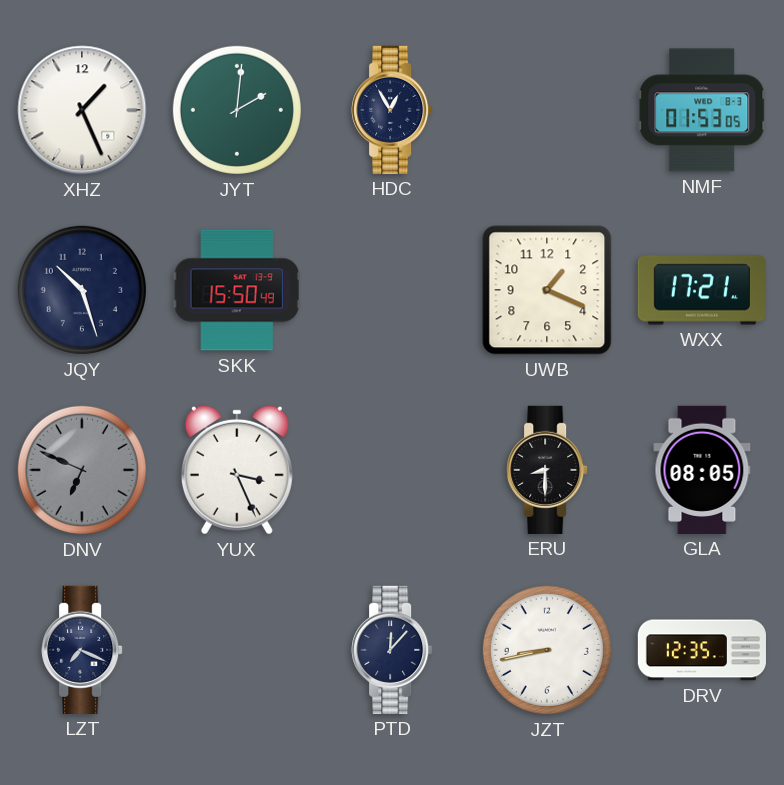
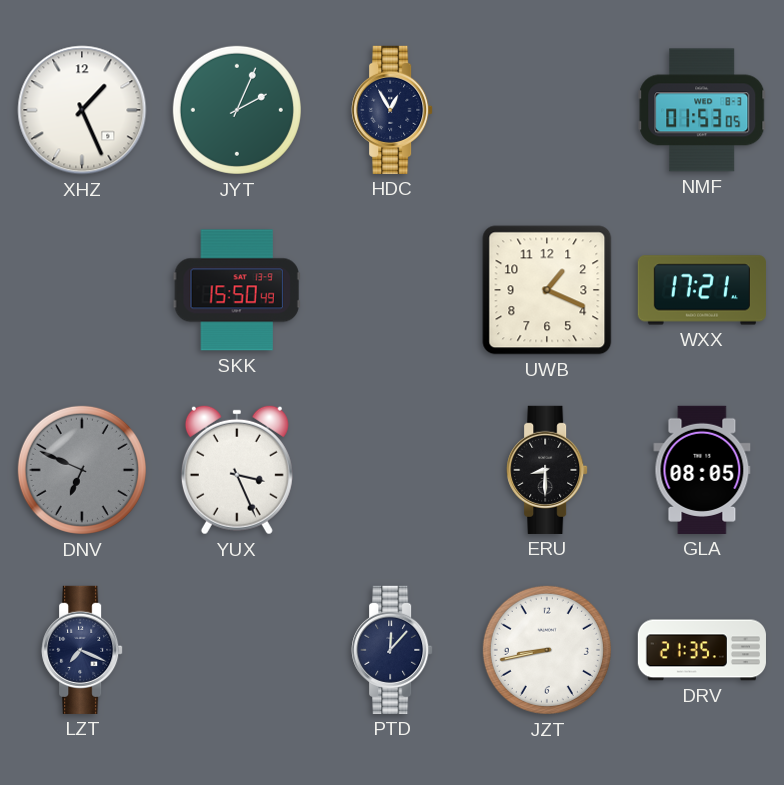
JYT: 2:01 -> 2:04 (237, 110)
JQY: 10:27 -> none (82, 290)
DRV: 12:35 -> 21:35 (702, 650)
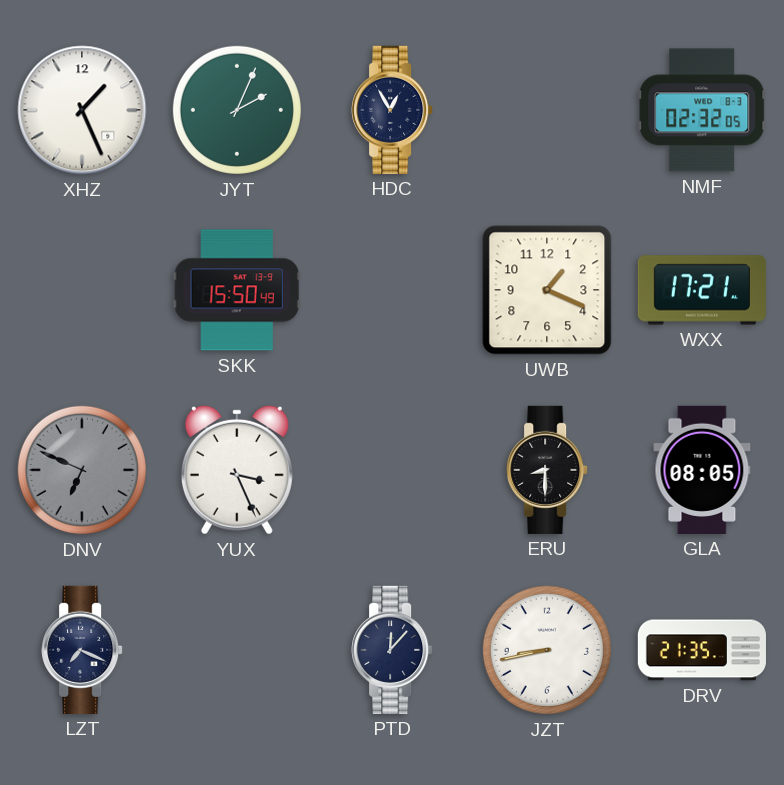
NMF: 01:53 -> 02:32 (702, 110)
